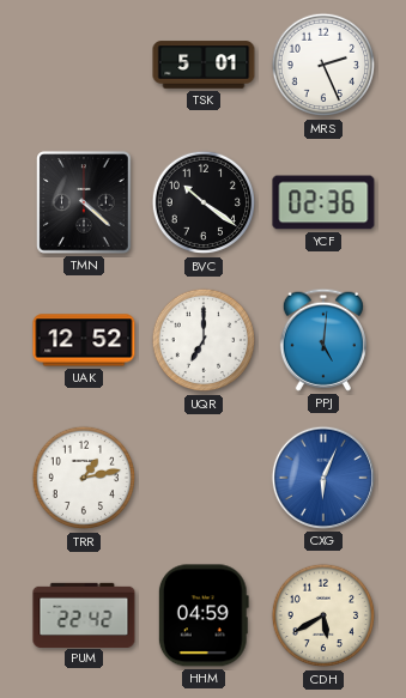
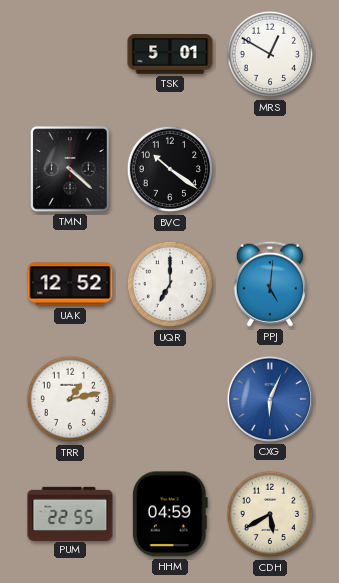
MRS: 2:26 -> 12:50 (270, 54)
YCF: 02:36 -> none (323, 202)
PUM: 22:42 -> 22:55 (70, 513)
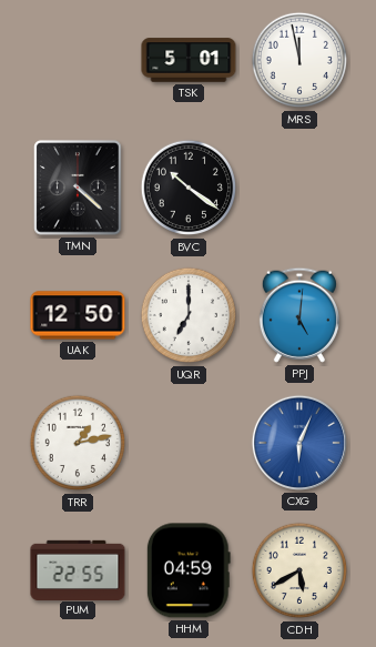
MRS: 12:50 -> 11:58 (299, 60)
UAK: 12:52 -> 12:50 (78, 315)
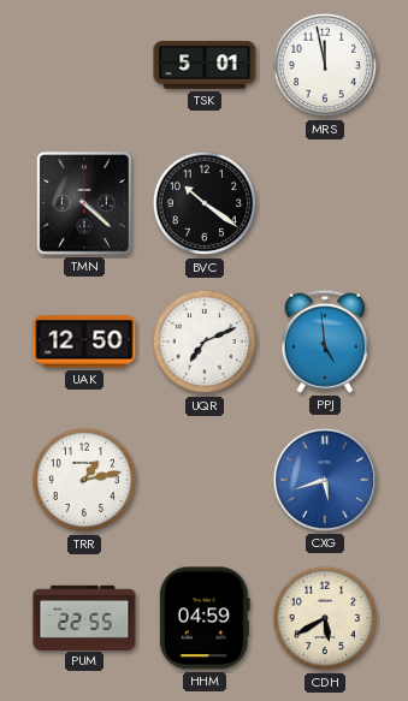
UQR: 7:00 -> 7:11 (205, 341)
PPJ: 5:01 -> 4:59 (325, 341)
CXG: 6:04 -> 5:42 (325, 480)
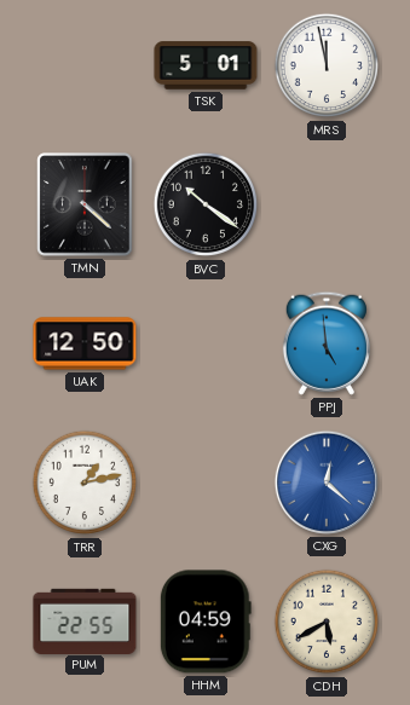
UQR: 7:11 -> none (205, 341)
CXG: 5:42 -> 12:22 (327, 482)
